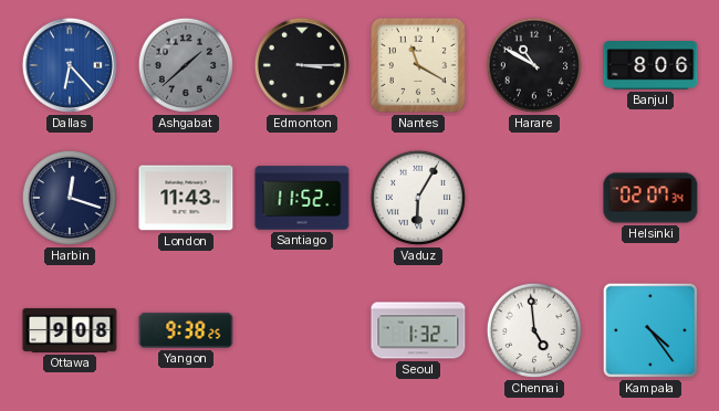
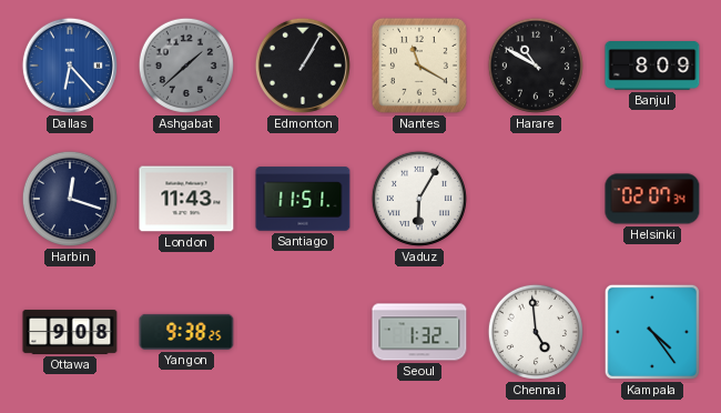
Edmonton: 3:15 -> 1:05 (303, 66)
Banjul: 8:06 -> 8:09 (652, 66)
Santiago: 11:52 -> 11:51 (303, 199)
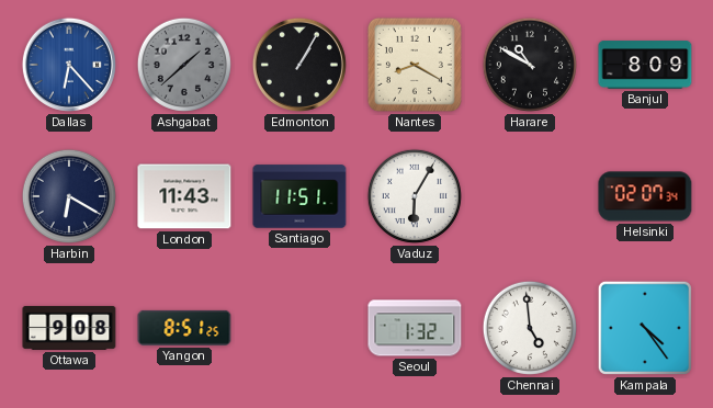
Nantes: 11:20 -> 8:20 (415, 65)
Harbin: 12:18 -> 6:20 (69, 196)
Yangon: 9:38 -> 8:51 (184, 328)
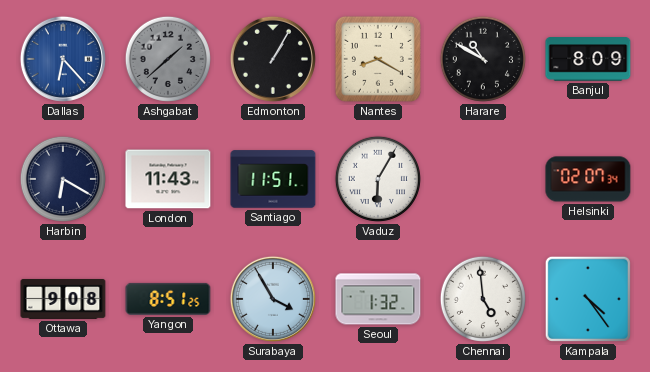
Surabaya: none -> 3:55 (273, 299)
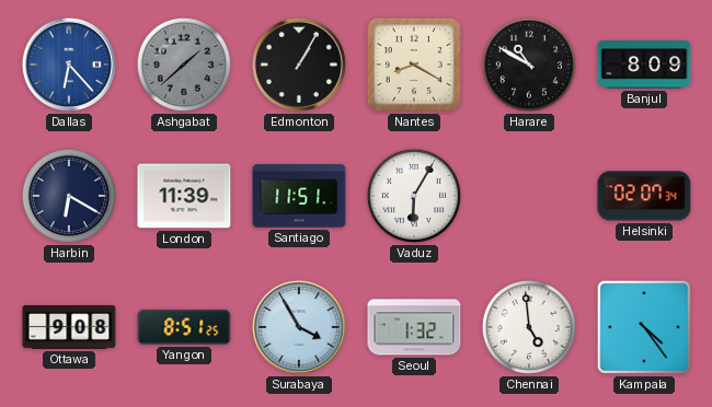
London: 11:43 -> 11:39 (184, 196)
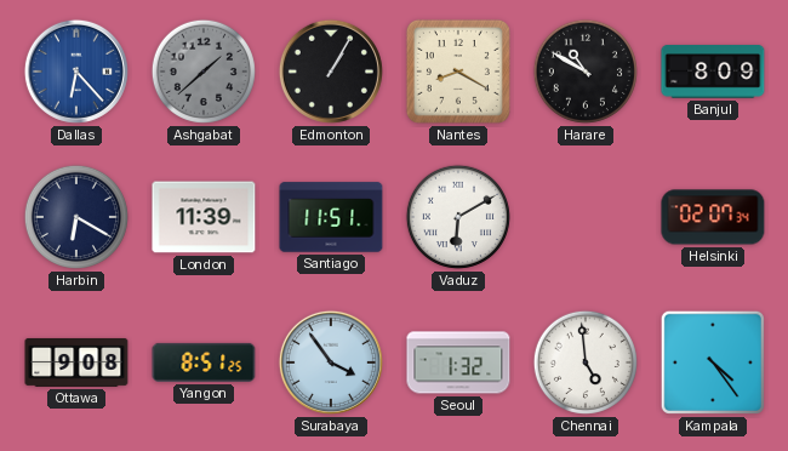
Vaduz: 6:05 -> 6:10 (458, 217)
Surabaya: 3:55 -> 3:54 (331, 362)
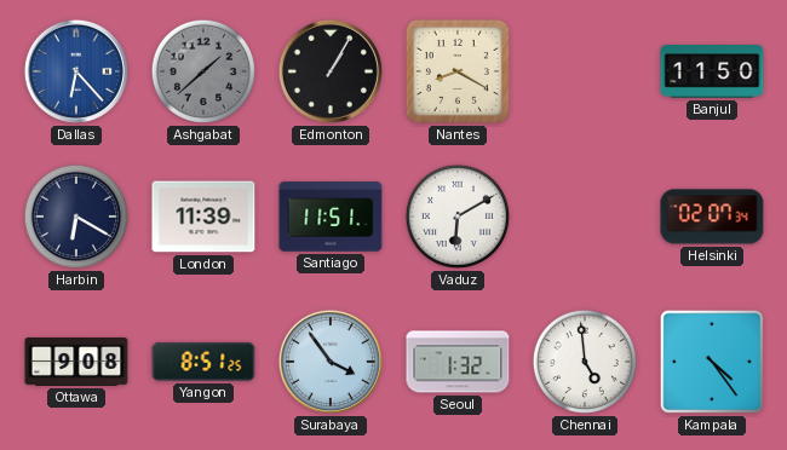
Harare: 10:50 -> none (586, 72)
Banjul: 8:09 -> 11:50 (712, 71)
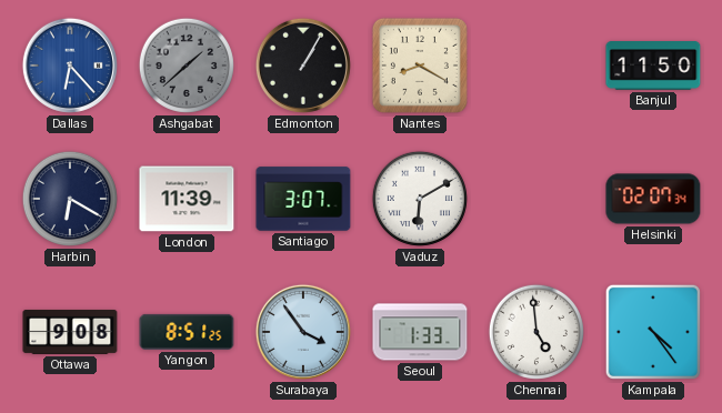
Santiago: 11:51 -> 3:07 (303, 199)
Seoul: 1:32 -> 1:33 (420, 332)
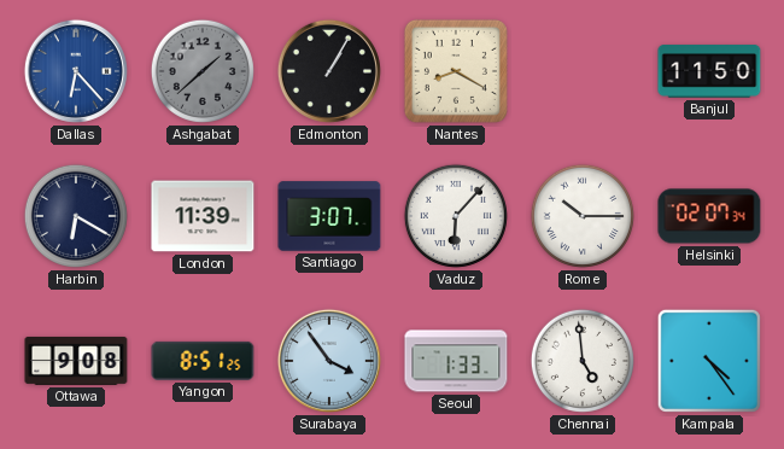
Vaduz: 6:10 -> 6:07 (456, 216)
Rome: none -> 10:15 (583, 216)
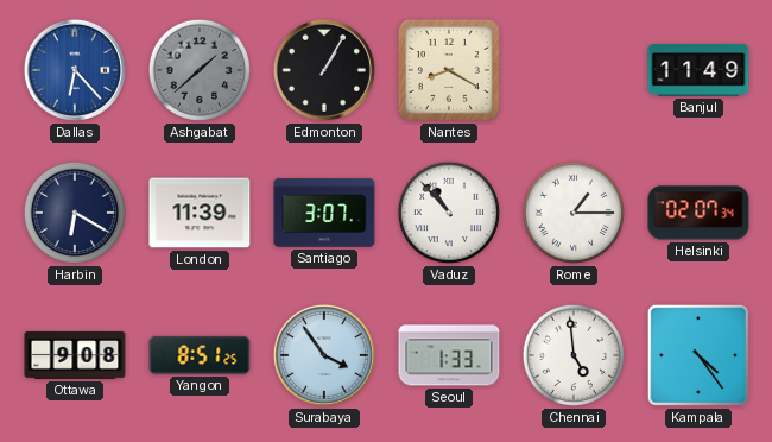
Banjul: 11:50 -> 11:49 (698, 70)
Vaduz: 6:07 -> 10:53 (449, 213)
Rome: 10:15 -> 1:15 (574, 213)
